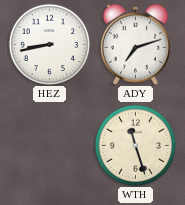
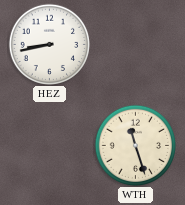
ADY: 7:12 -> none (135, 44)
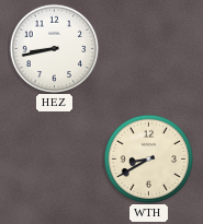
WTH: 11:27 -> 8:40 (148, 158)
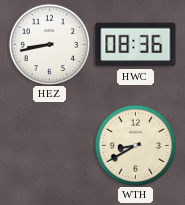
HWC: none -> 08:36 (136, 45)
